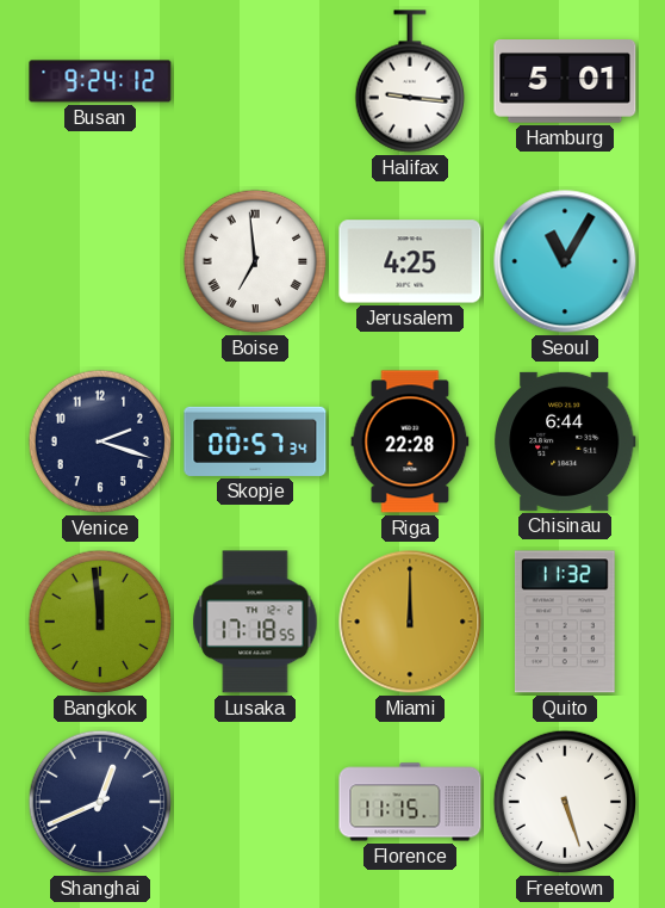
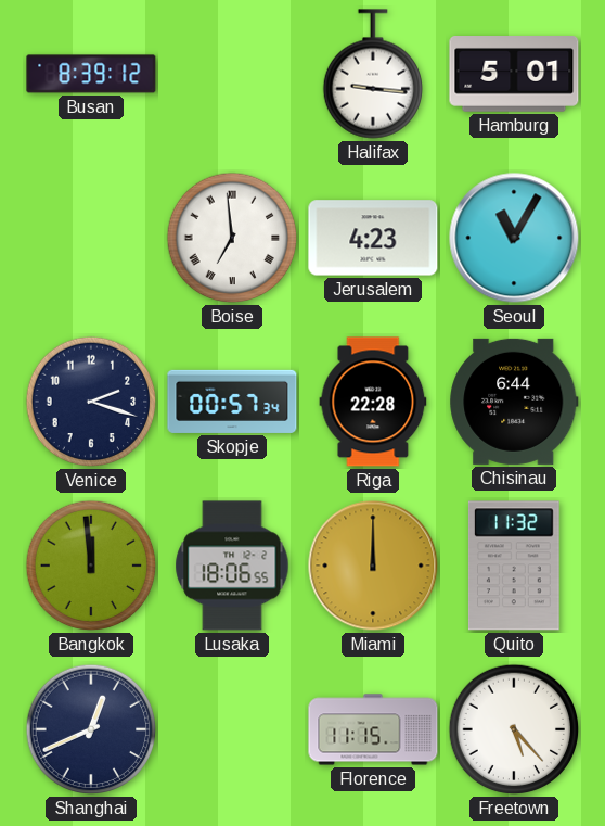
Busan: 9:24 -> 8:39 (91, 74)
Jerusalem: 4:25 -> 4:23 (373, 238)
Lusaka: 17:18 -> 18:06 (232, 566)
Freetown: 5:27 -> 5:23 (514, 729)
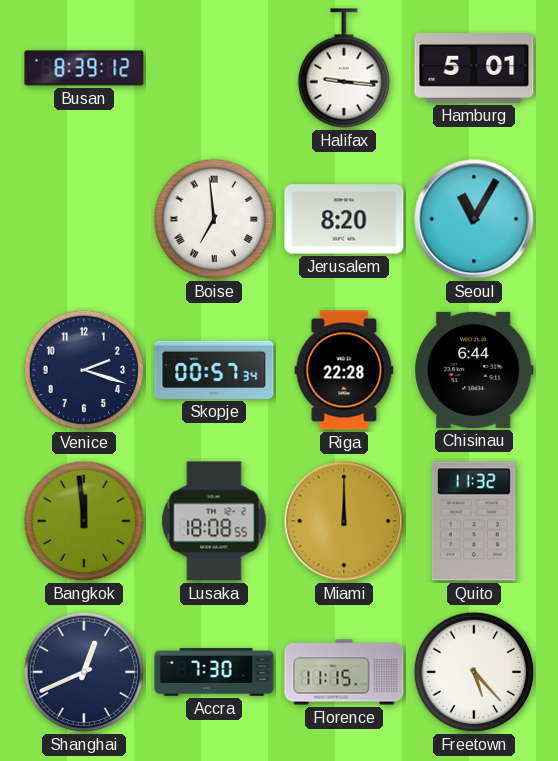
Jerusalem: 4:23 -> 8:20 (344, 219)
Lusaka: 18:06 -> 18:08 (214, 521)
Accra: none -> 7:30 (214, 672)
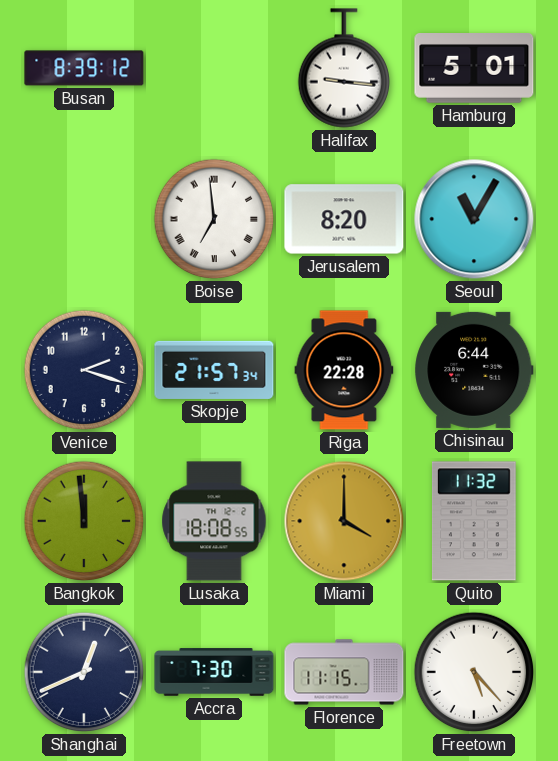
Skopje: 00:57 -> 21:57 (214, 370)
Miami: 12:00 -> 4:00 (344, 521)
